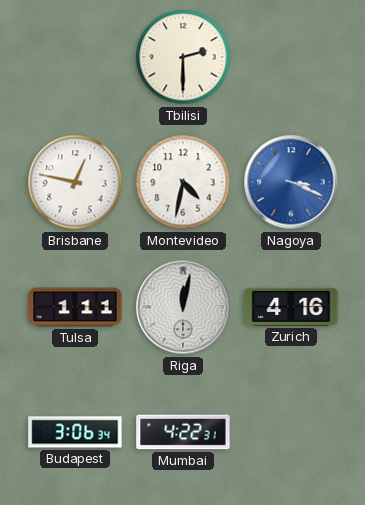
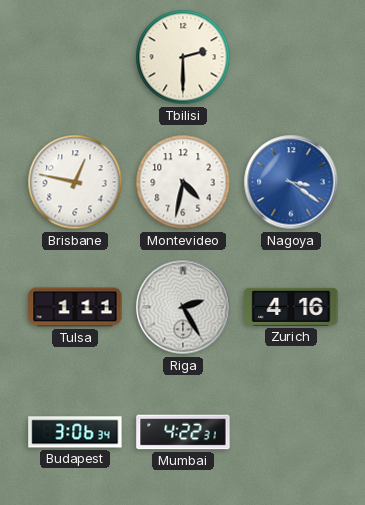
Nagoya: 3:19 -> 3:21 (291, 182)
Riga: 12:02 -> 2:25 (183, 307)
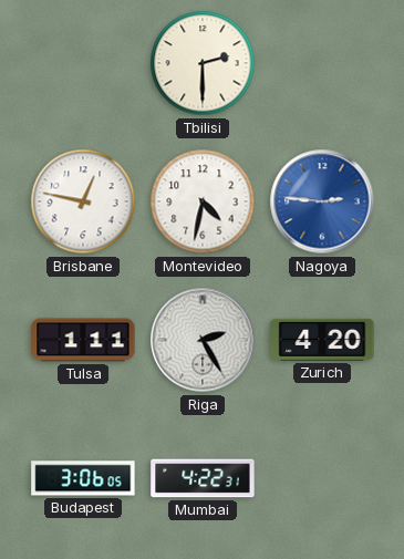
Nagoya: 3:21 -> 2:46 (322, 201)
Zurich: 4:16 -> 4:20 (322, 340)
Budapest: 3:06:34 -> 3:06:05 (83, 478)
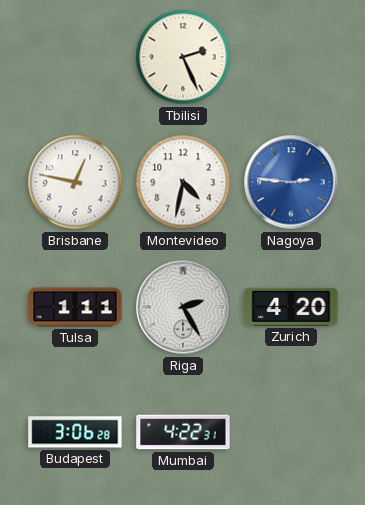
Tbilisi: 2:30 -> 2:26 (183, 57)
Budapest: 3:06:05 -> 3:06:28 (75, 432)
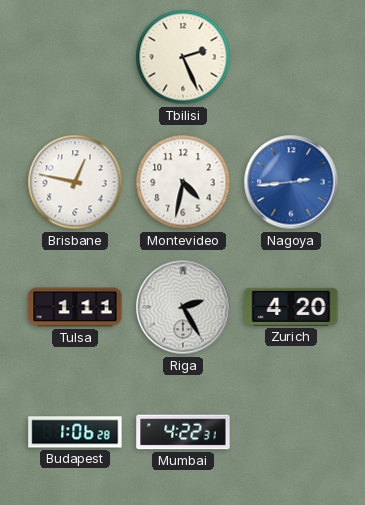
Nagoya: 2:46 -> 2:44 (291, 182)
Budapest: 3:06 -> 1:06 (75, 432)
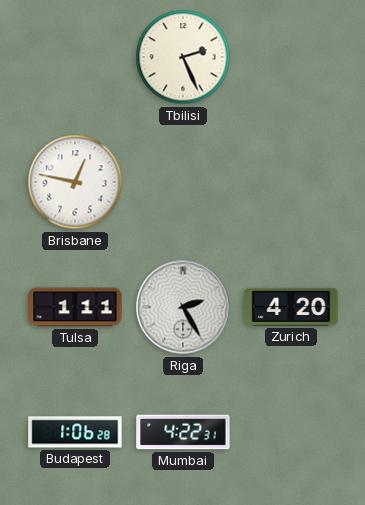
Montevideo: 4:32 -> none (183, 182)
Nagoya: 2:44 -> none (291, 182)
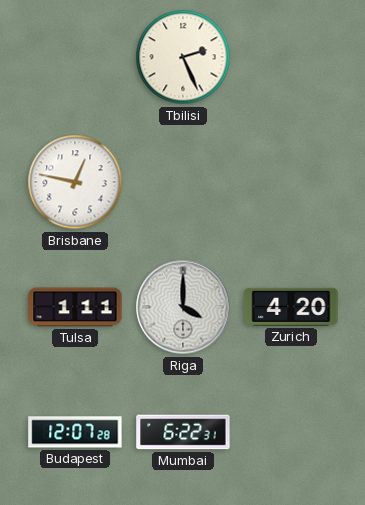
Riga: 2:25 -> 4:00 (183, 307)
Budapest: 1:06 -> 12:07 (75, 432)
Mumbai: 4:22 -> 6:22 (183, 432)
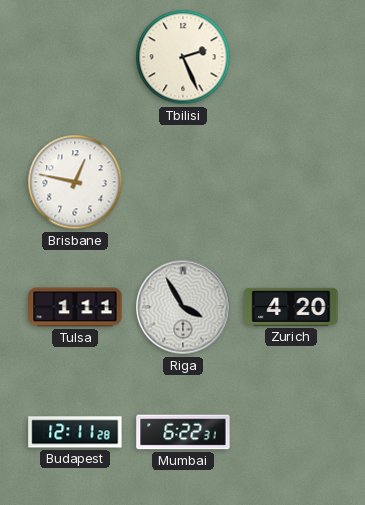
Riga: 4:00 -> 3:55 (183, 307)
Budapest: 12:07 -> 12:11 (75, 432)
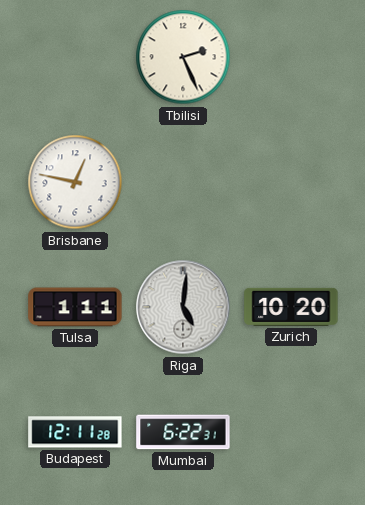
Riga: 3:55 -> 5:01 (183, 307)
Zurich: 4:20 -> 10:20 (291, 307)
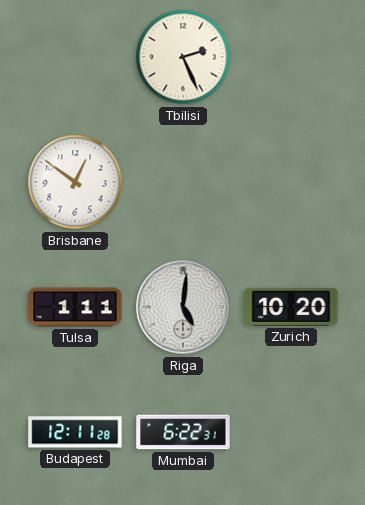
Brisbane: 12:47 -> 12:51 (75, 182)
